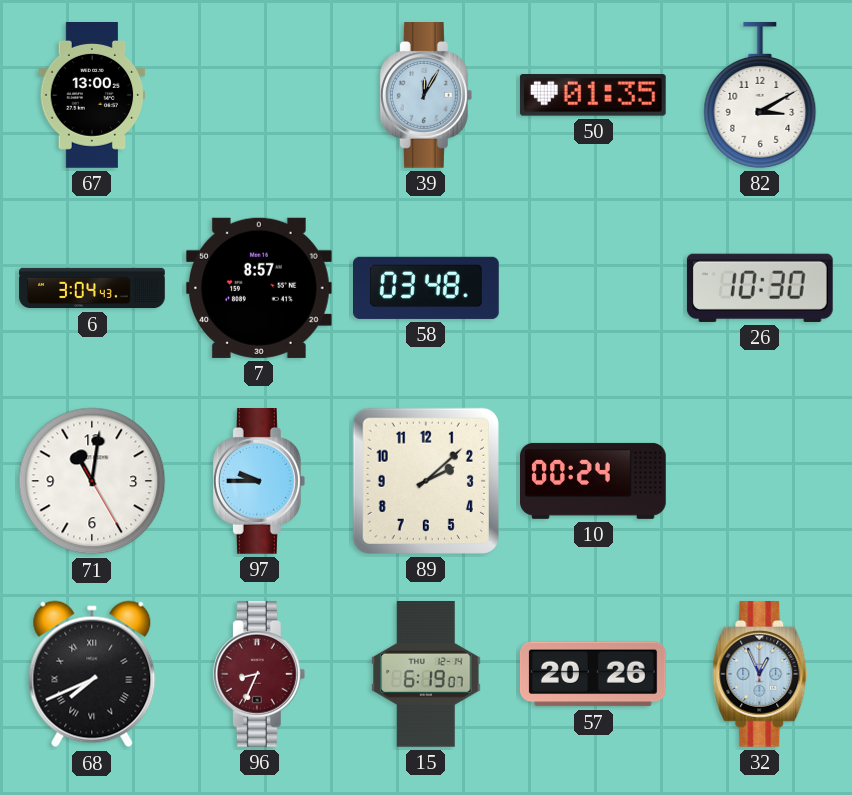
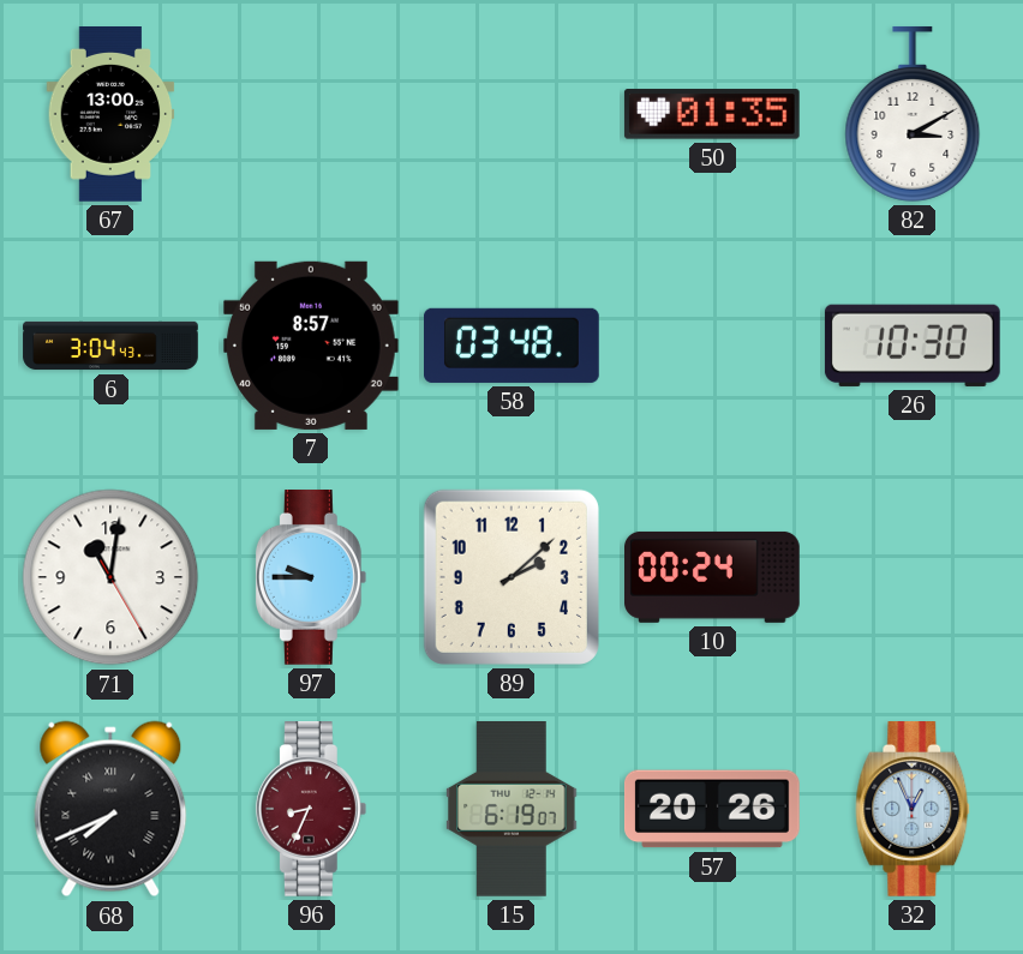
39: 12:05 -> none (426, 96)
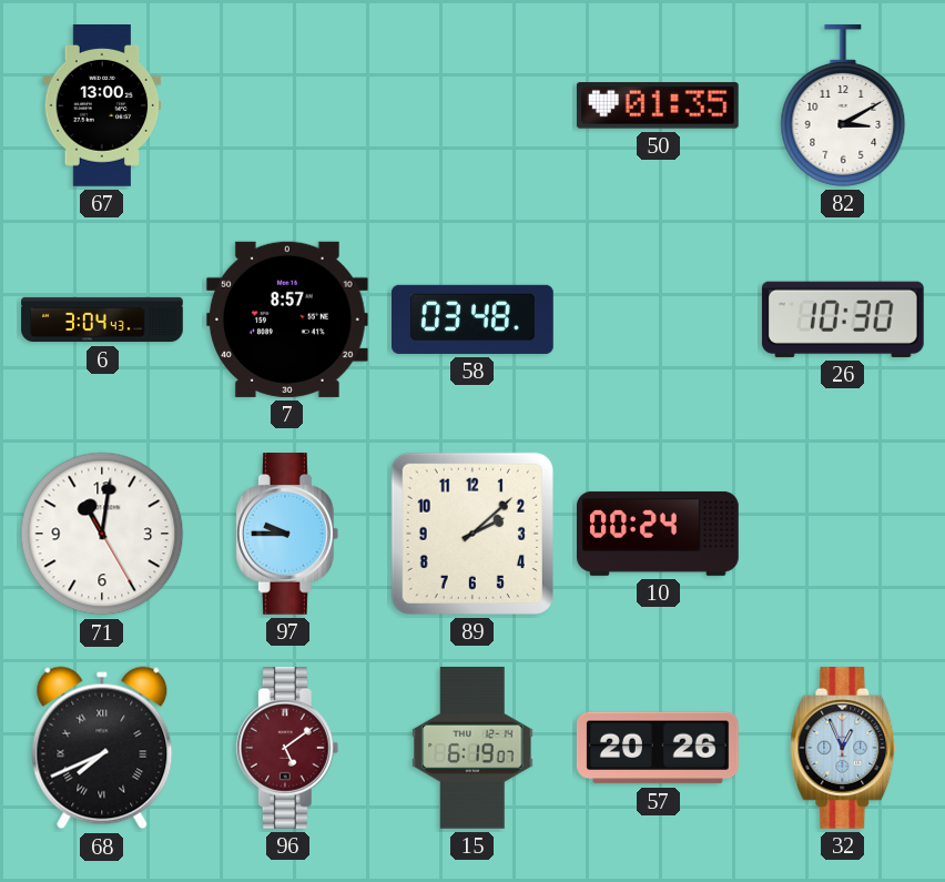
96: 8:34 -> 5:09 (287, 749)
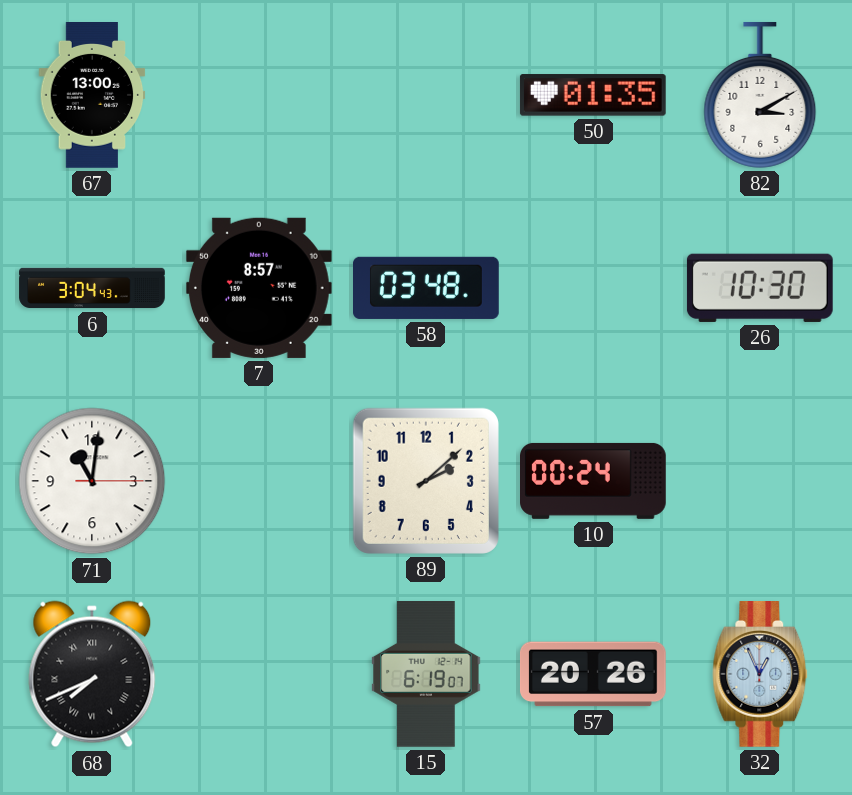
71: 11:01:25 -> 11:01:15 (92, 481)
97: 9:45 -> none (287, 535)
96: 5:09 -> none (287, 749)
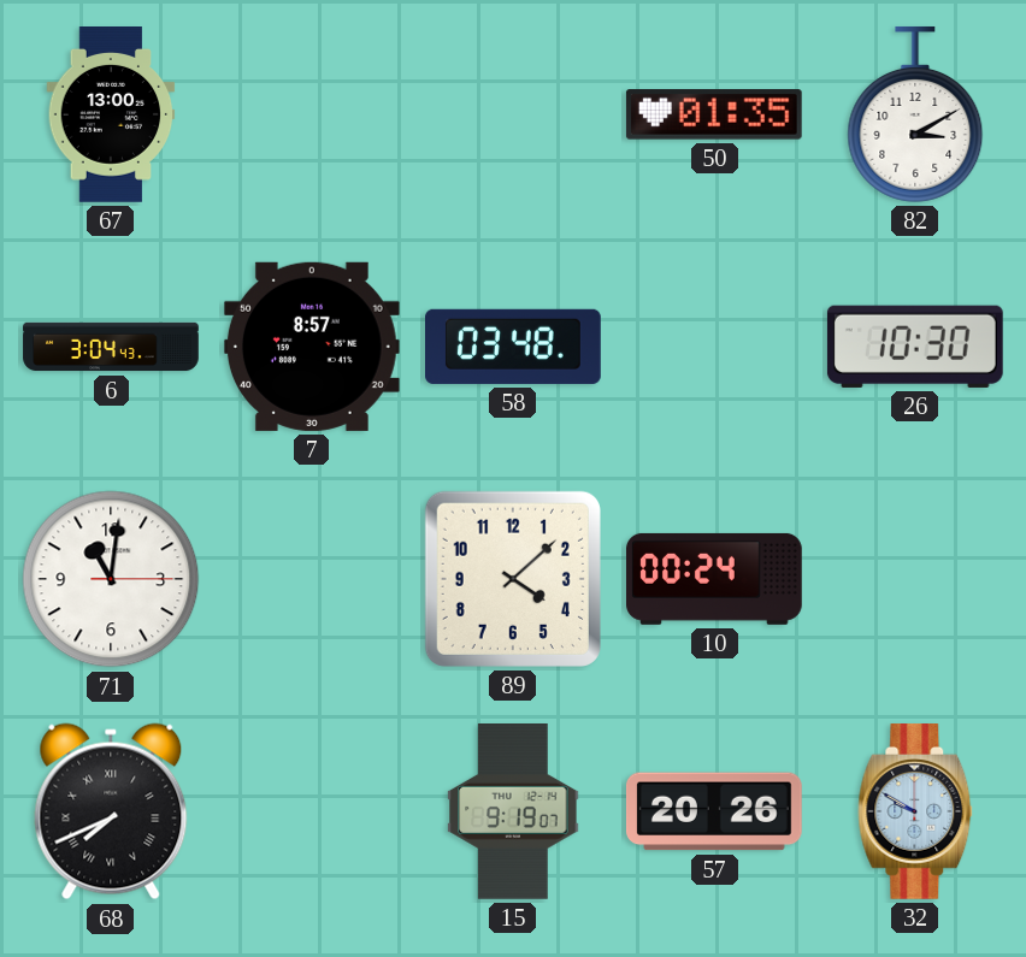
89: 2:08 -> 4:08 (513, 579)
15: 6:19 -> 9:19 (513, 813)
32: 12:56 -> 9:50 (915, 813)
